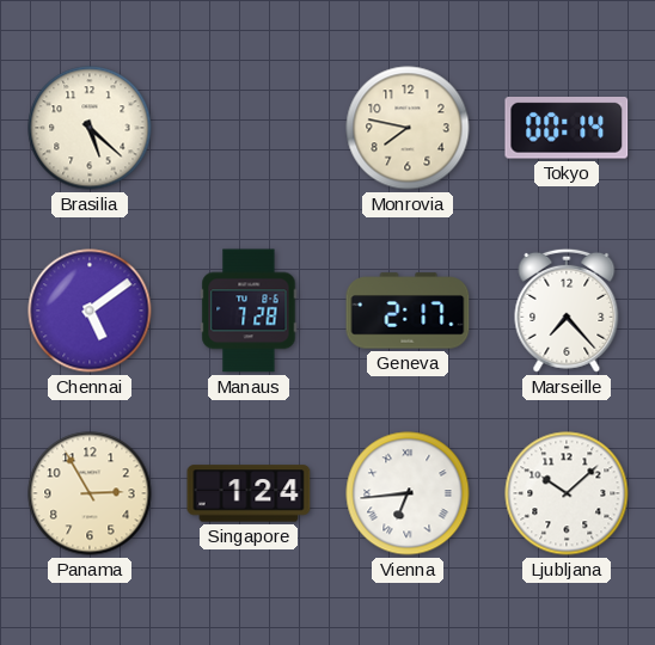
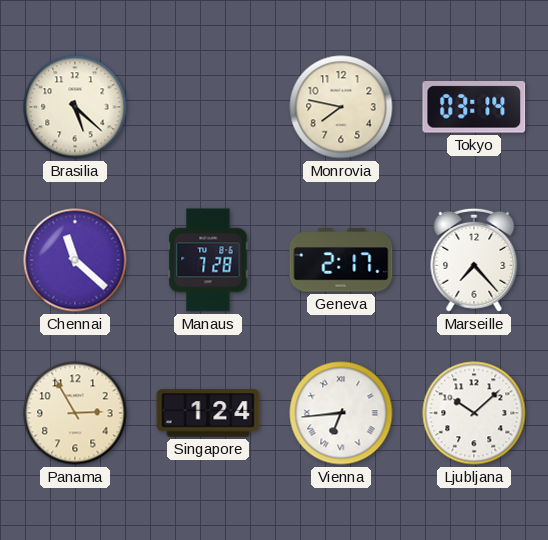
Tokyo: 00:14 -> 03:14 (474, 107)
Chennai: 5:09 -> 11:22 (75, 260)
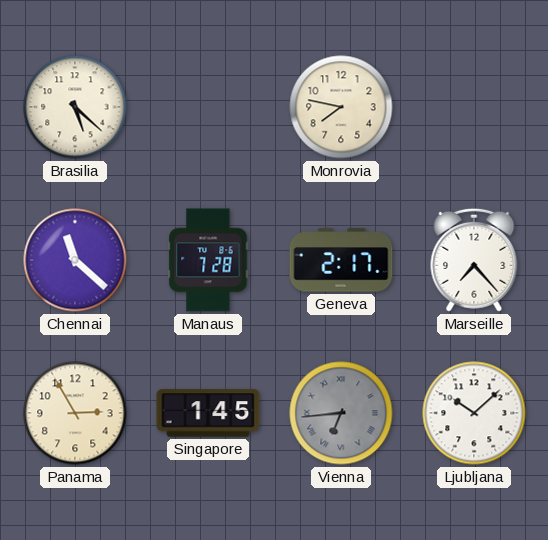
Tokyo: 03:14 -> none (474, 107)
Singapore: 1:24 -> 1:45 (208, 413)
Vienna dial: white -> grey (341, 413)
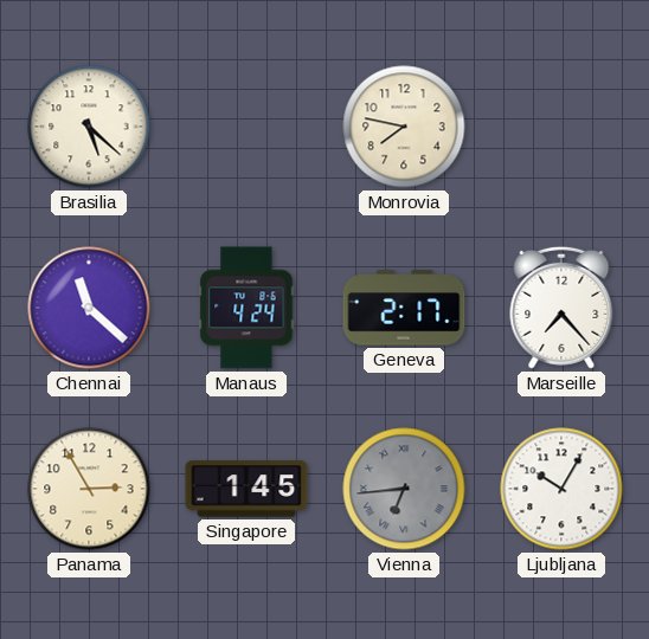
Manaus: 7:28 -> 4:24 (246, 308)
Ljubljana: 10:08 -> 10:05 (561, 489)
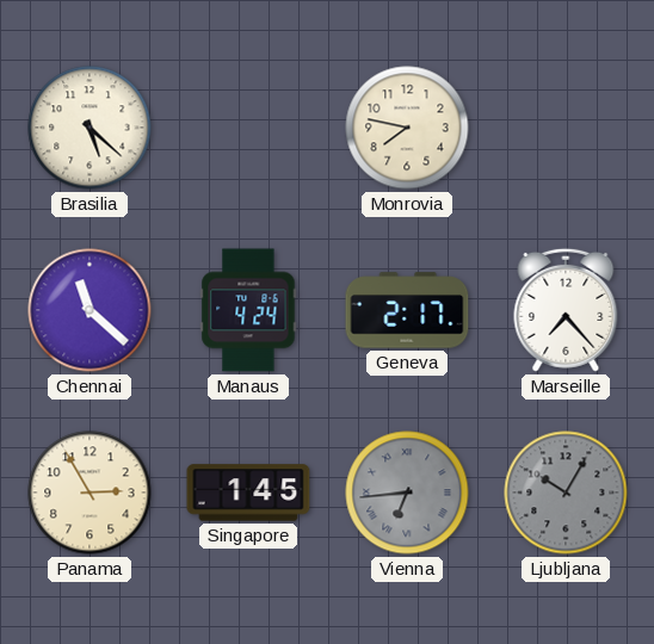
Ljubljana dial: white -> grey (566, 493)
